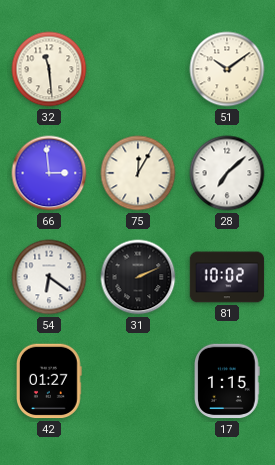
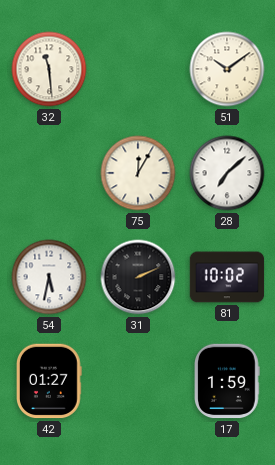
66: 2:59 -> none (49, 173)
54: 6:21 -> 5:32 (49, 277)
17: 1:15 -> 1:59 (228, 381)
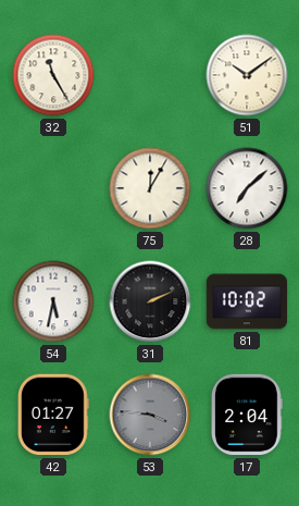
32: 11:29 -> 11:25 (53, 75)
53: none -> 3:46 (150, 415)
17: 1:59 -> 2:04 (248, 415)
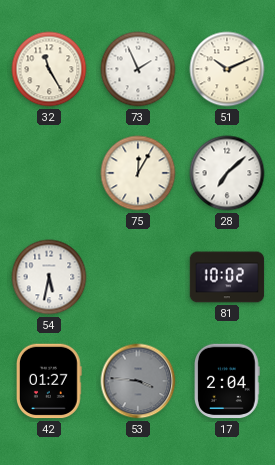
73: none -> 1:56 (138, 69)
51: 10:09 -> 10:11 (227, 69)
31: 2:11 -> none (150, 301)
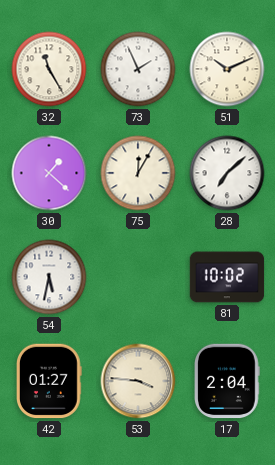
30: none -> 1:22 (49, 173)
53 dial: grey -> cream (138, 381)
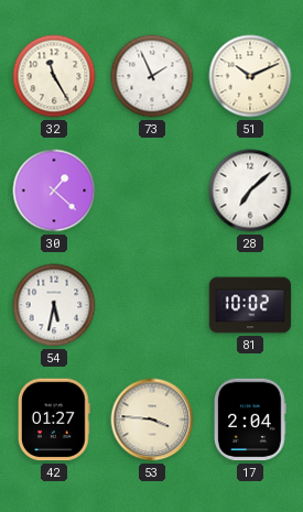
75: 12:05 -> none (138, 173)
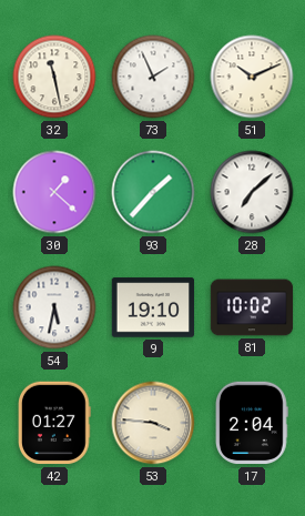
32: 11:25 -> 11:28 (54, 77)
93: none -> 1:37 (153, 192)
9: none -> 19:10 (153, 307)
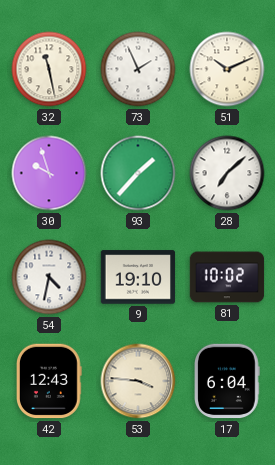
30: 1:22 -> 9:57 (49, 173)
54: 5:32 -> 4:32 (49, 277)
42: 01:27 -> 12:43 (50, 381)
17: 2:04 -> 6:04 (228, 381)
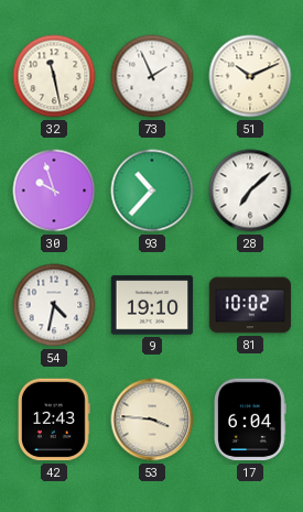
93: 1:37 -> 10:37 (152, 190)
